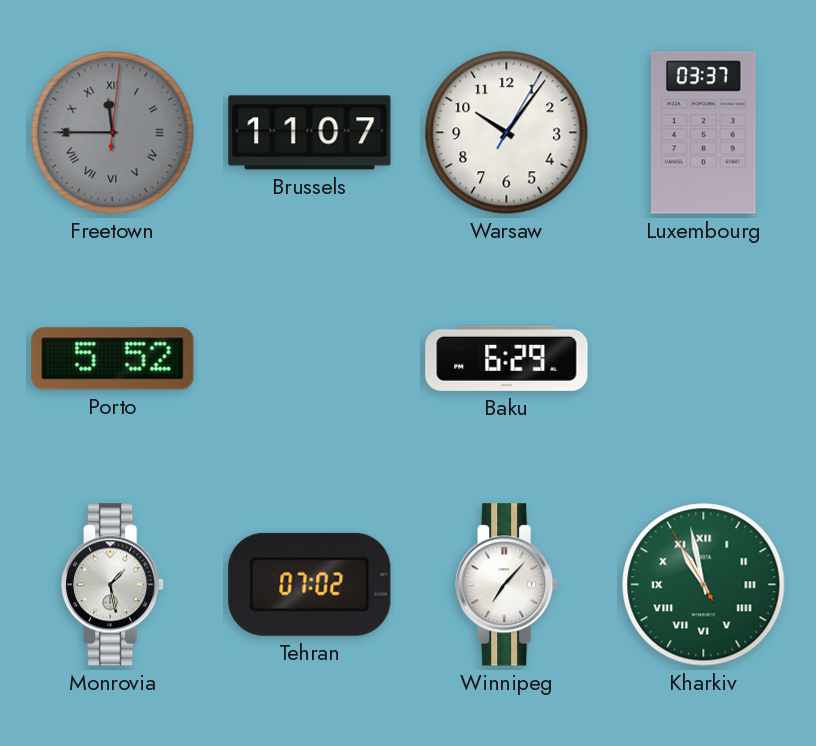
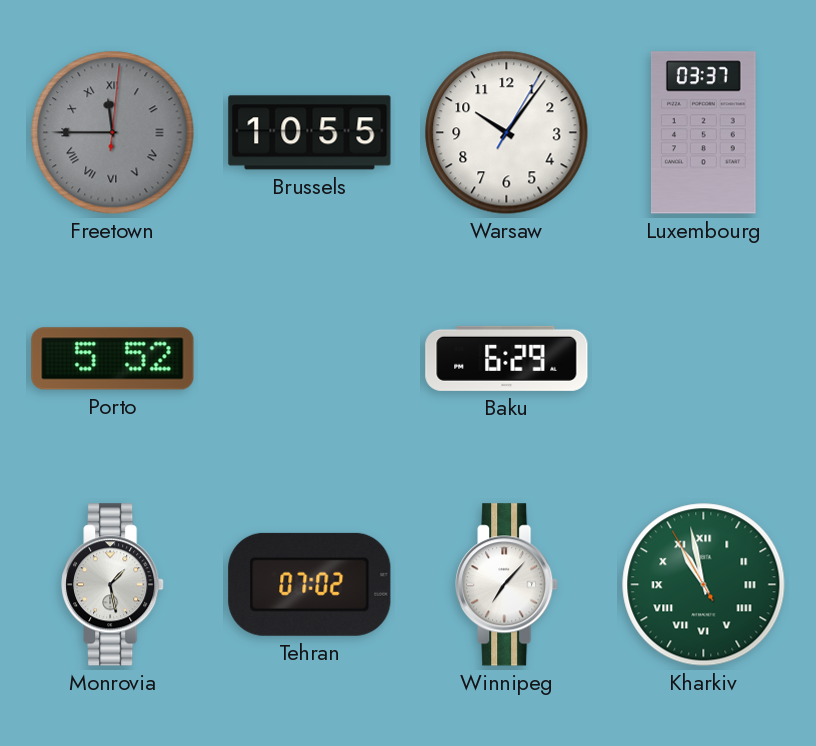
Brussels: 11:07 -> 10:55 (310, 133)
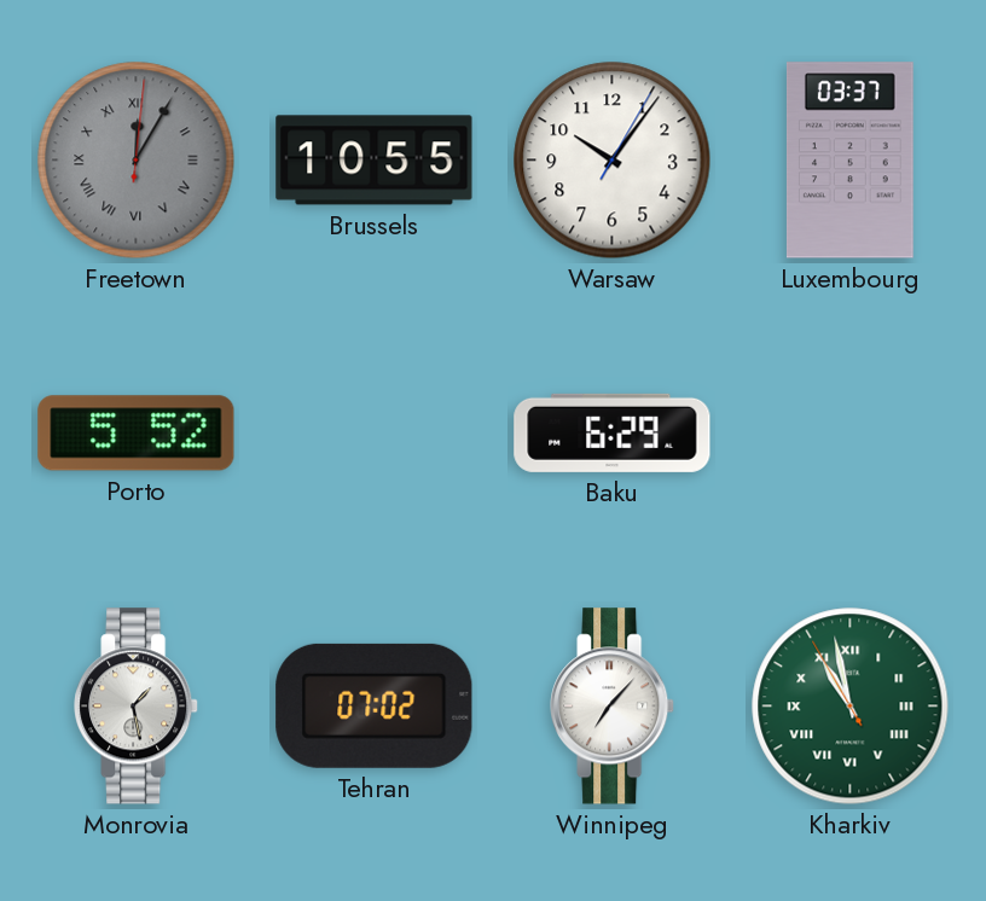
Freetown: 11:45 -> 12:05 (137, 161)
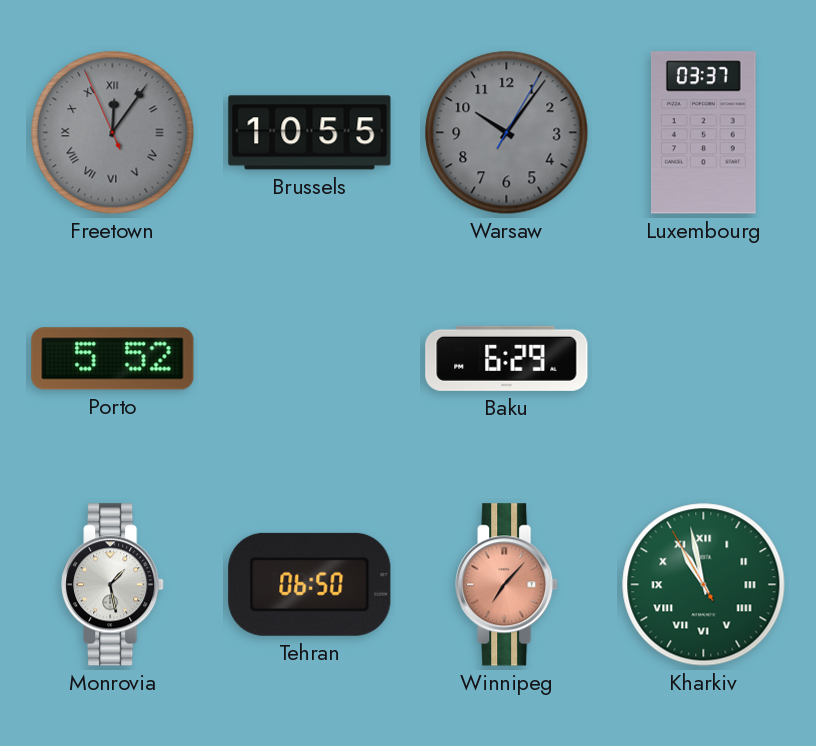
Freetown: 12:05:01 -> 12:05:56 (113, 133)
Warsaw dial: white -> grey (507, 133)
Tehran: 07:02 -> 06:50 (310, 584)
Winnipeg dial: white -> salmon (507, 585)
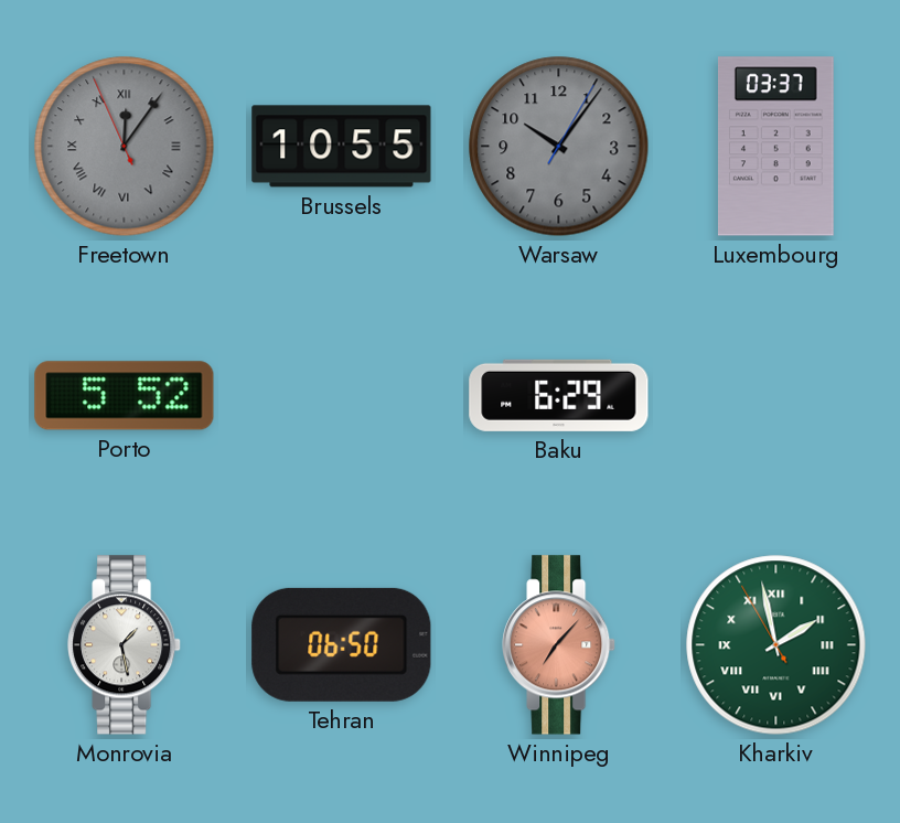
Kharkiv: 10:57 -> 1:57 (776, 645)
